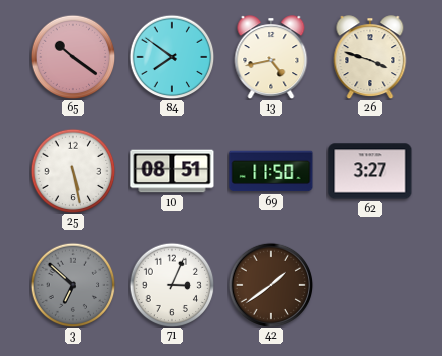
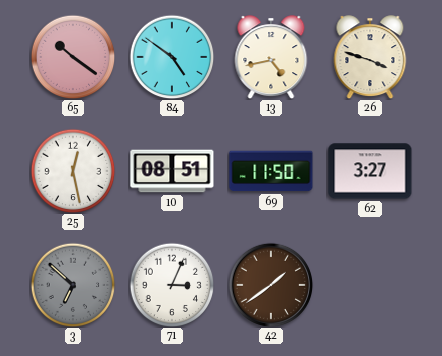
84: 7:51 -> 4:51 (172, 57)
25: 5:28 -> 12:28 (73, 171)
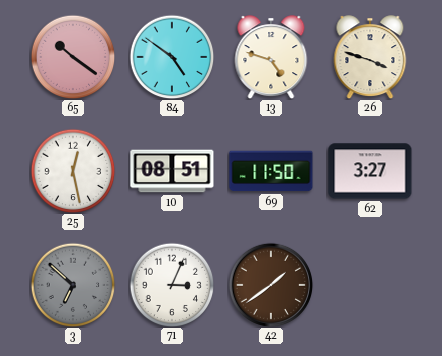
13: 4:43 -> 4:48 (271, 57)
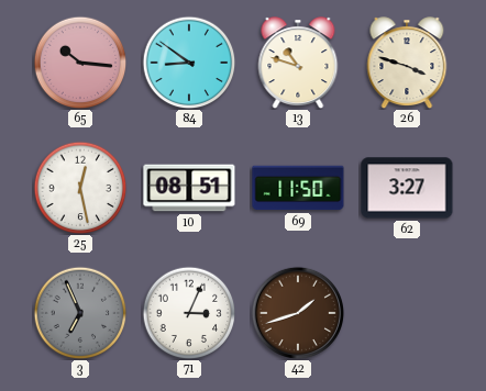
65: 10:21 -> 10:16 (80, 63)
84: 4:51 -> 8:51 (189, 63)
13: 4:48 -> 10:48 (298, 63)
3: 6:52 -> 6:56 (80, 313)
42: 1:39 -> 1:42 (297, 312)
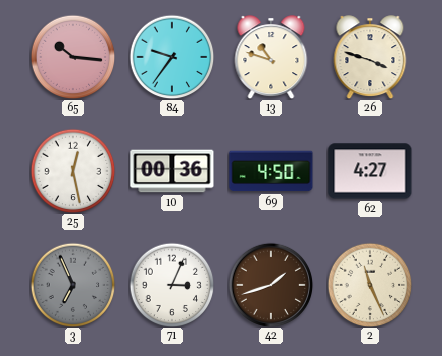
84: 8:51 -> 9:36 (172, 57)
10: 08:51 -> 00:36 (172, 171)
69: 11:50 -> 4:50 (271, 171)
62: 3:27 -> 4:27 (370, 171)
2: none -> 11:26 (370, 285)
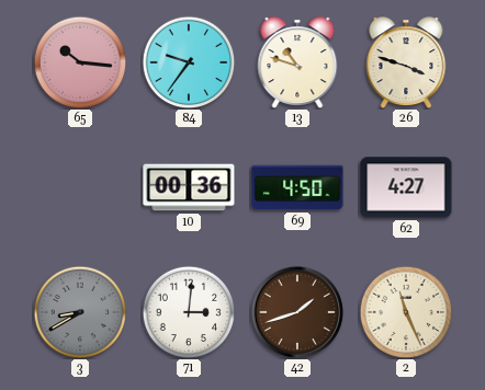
25: 12:28 -> none (73, 171)
3: 6:56 -> 8:40 (80, 312)
71: 3:04 -> 3:01 (189, 312)
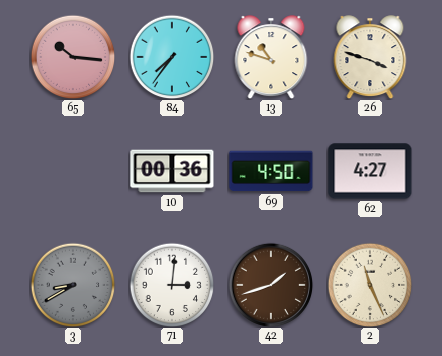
84: 9:36 -> 7:36 (172, 57)
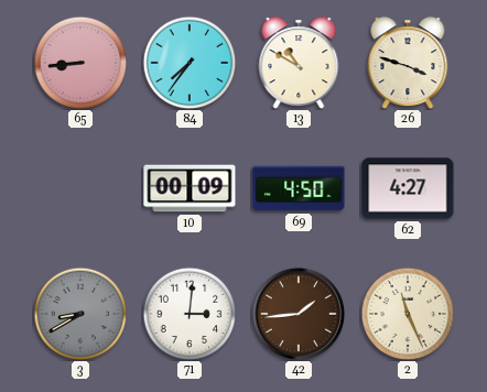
65: 10:16 -> 8:44 (80, 63)
13: 10:48 -> 10:50 (299, 63)
10: 00:36 -> 00:09 (190, 188)
42: 1:42 -> 1:44 (297, 313)
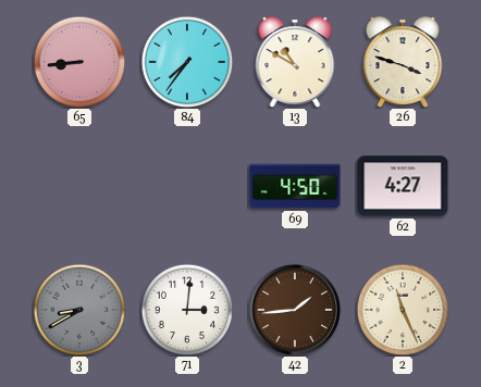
10: 00:09 -> none (190, 188)
